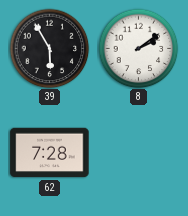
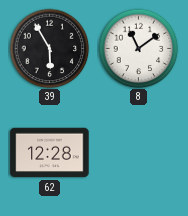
8: 2:09 -> 11:09 (138, 48)
62: 7:28 -> 12:28 (50, 153)
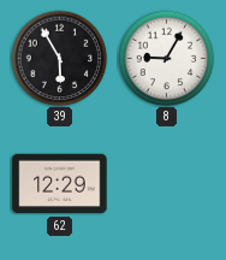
8: 11:09 -> 9:05 (166, 58)
62: 12:28 -> 12:29 (60, 184)
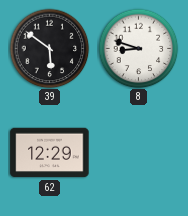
39: 5:55 -> 5:51 (49, 48)
8: 9:05 -> 8:48 (138, 48)
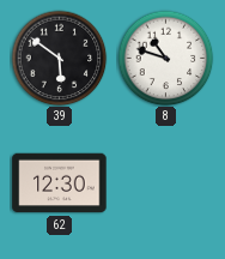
8: 8:48 -> 10:48 (165, 58)
62: 12:29 -> 12:30 (60, 183)
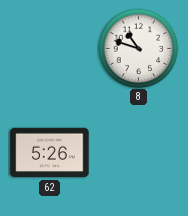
39: 5:51 -> none (59, 58)
62: 12:30 -> 5:26 (50, 153)
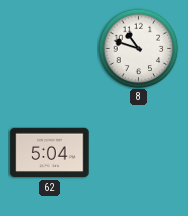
62: 5:26 -> 5:04 (50, 153)
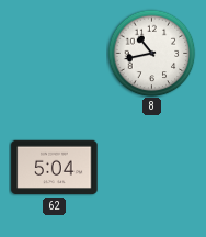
8: 10:48 -> 10:43 (151, 53)
